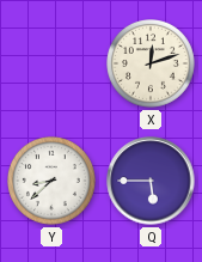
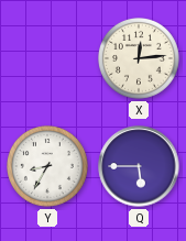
X: 12:12 -> 12:14 (140, 59)
Y: 8:38 -> 8:35 (48, 167)
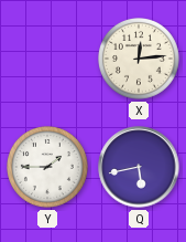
Y: 8:35 -> 1:45 (48, 168)
Q: 5:45 -> 5:43 (139, 167)
